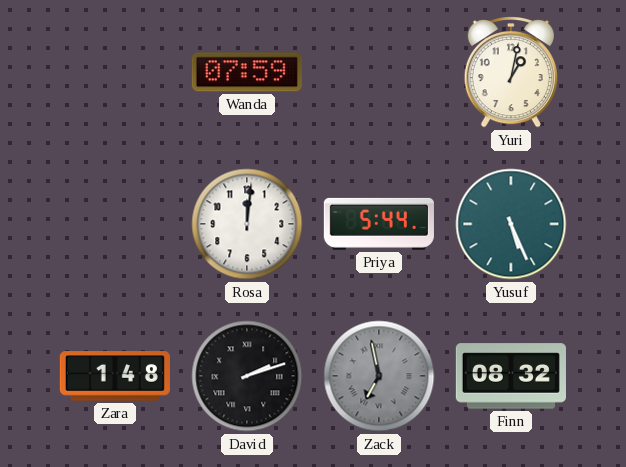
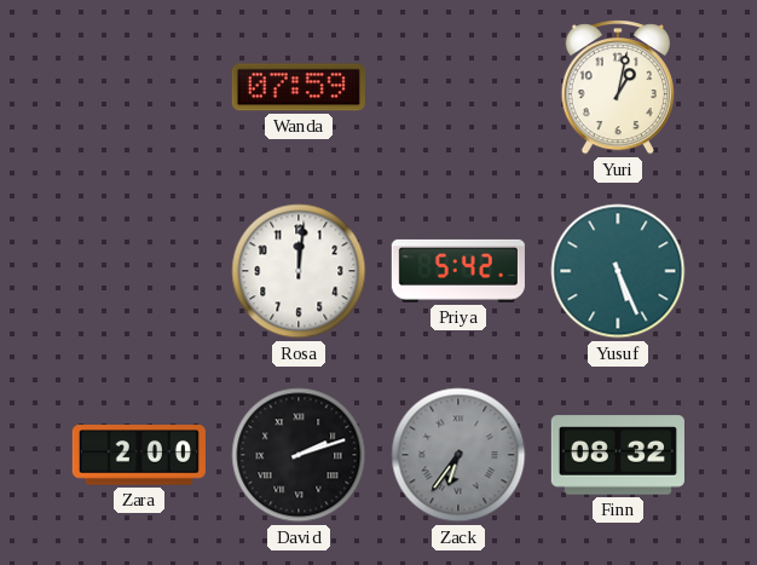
Priya: 5:44 -> 5:42 (458, 271)
Zara: 1:48 -> 2:00 (139, 455)
Zack: 6:58 -> 6:36 (458, 455)
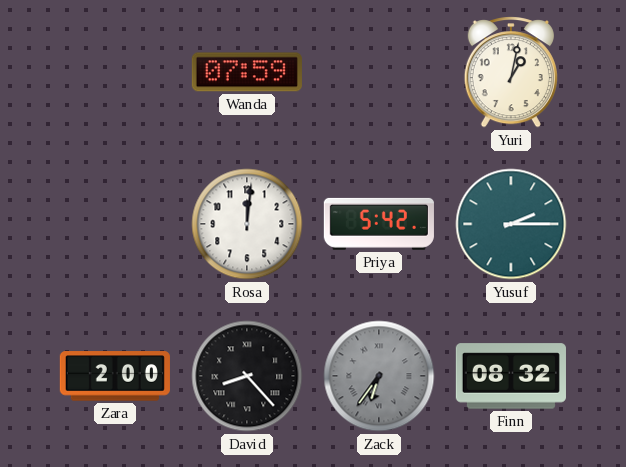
Yusuf: 5:26 -> 2:15 (511, 224)
David: 2:12 -> 8:23 (247, 376)
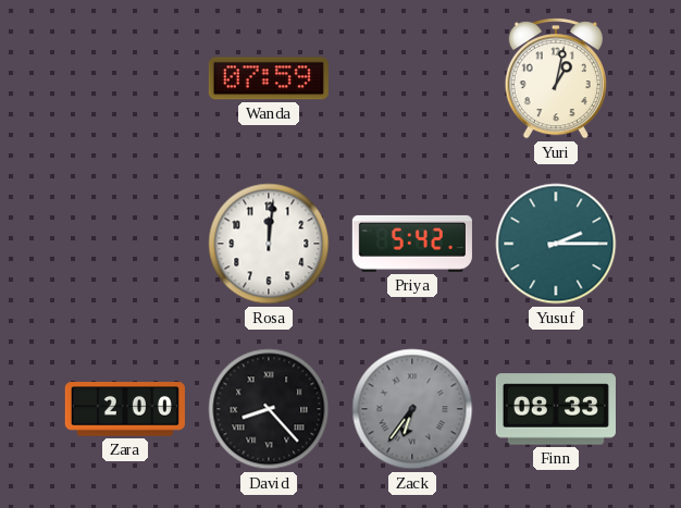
Finn: 08:32 -> 08:33 (556, 409)
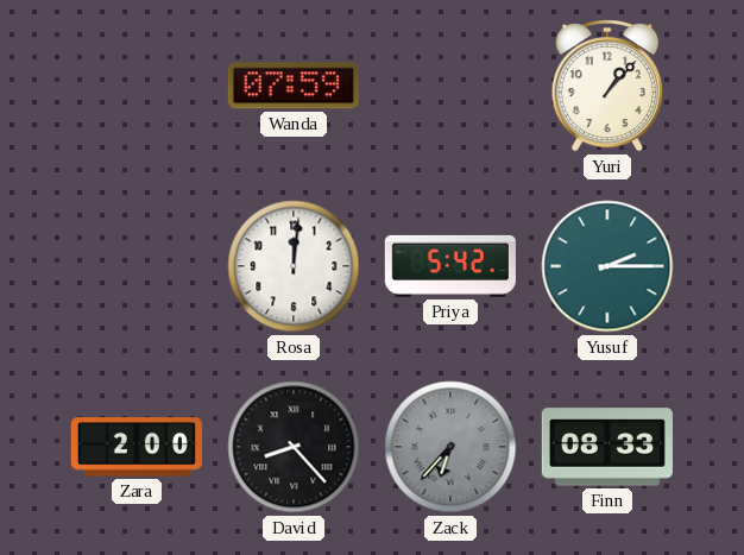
Yuri: 1:02 -> 1:07 (607, 86)
Zack: 6:36 -> 6:37 (450, 447)
